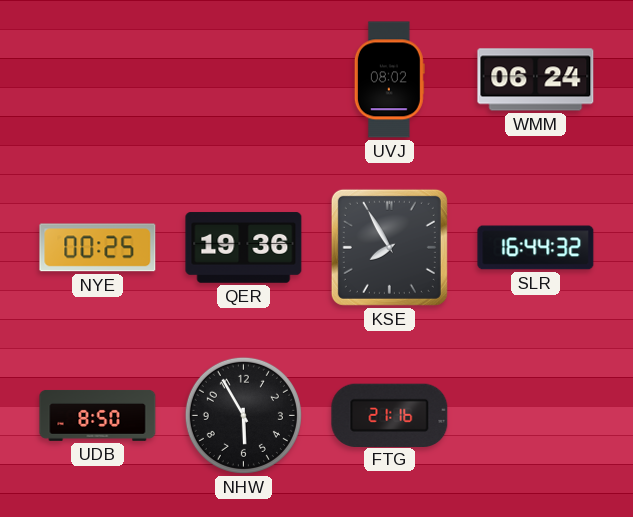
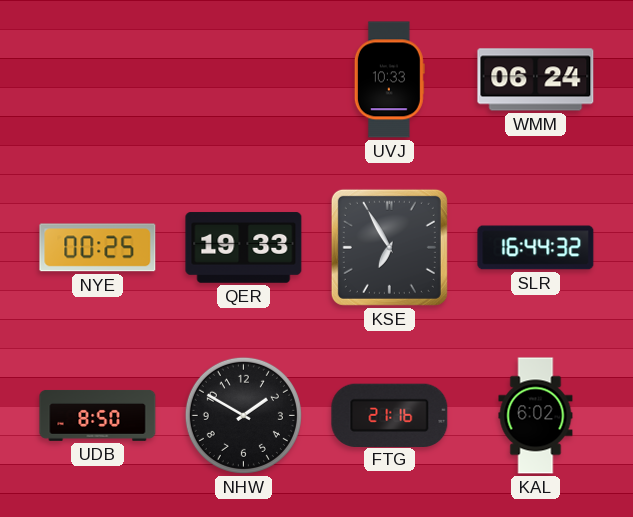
UVJ: 08:02 -> 10:33 (389, 80)
QER: 19:36 -> 19:33 (244, 248)
KSE: 7:55 -> 6:55 (389, 247)
NHW: 5:55 -> 1:50 (243, 415)
KAL: none -> 6:02 (536, 416)
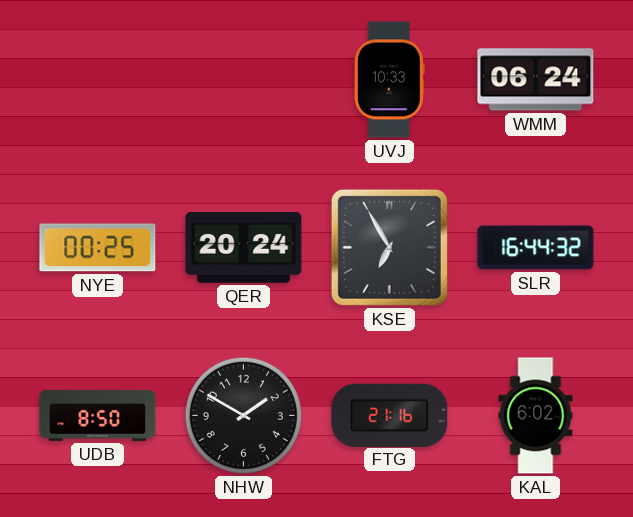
QER: 19:33 -> 20:24 (244, 248)
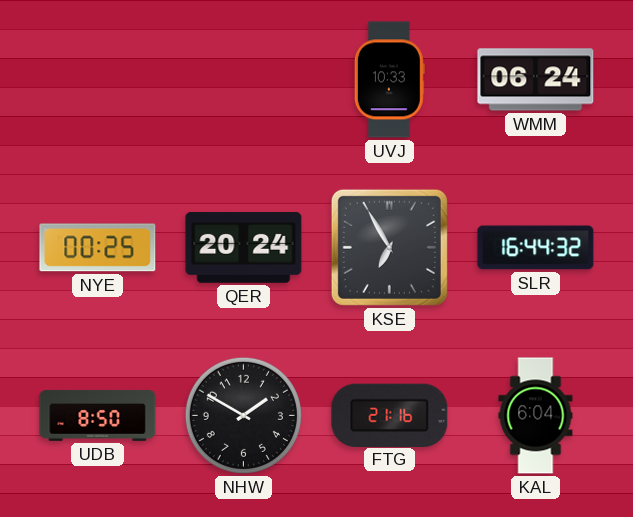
KAL: 6:02 -> 6:04 (536, 416)
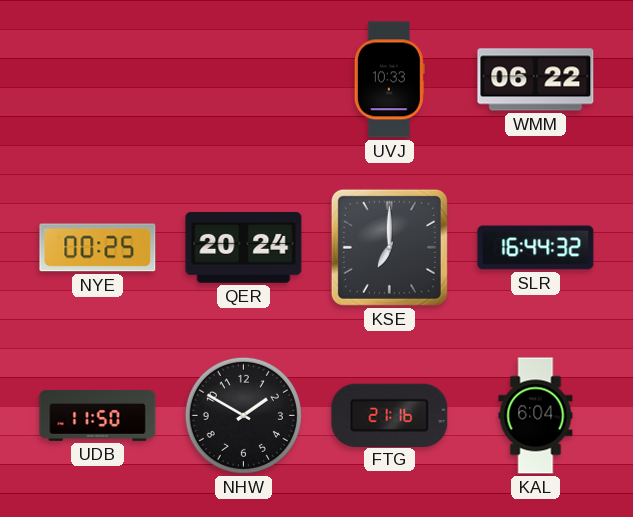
WMM: 06:24 -> 06:22 (536, 80)
KSE: 6:55 -> 7:00 (389, 247)
UDB: 8:50 -> 11:50 (98, 415)
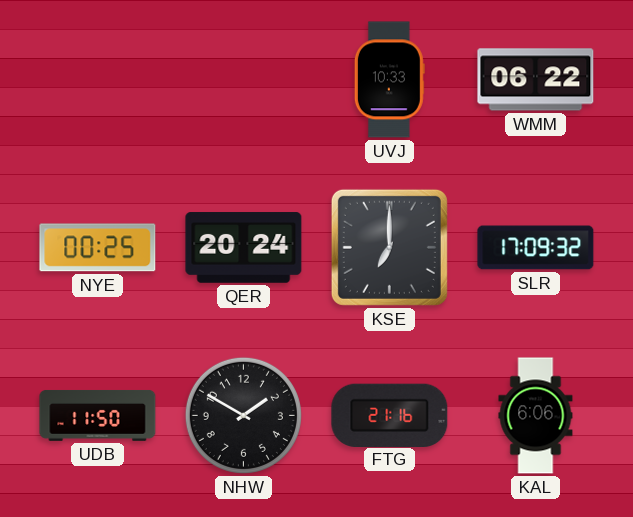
SLR: 16:44 -> 17:09 (536, 248)
KAL: 6:04 -> 6:06 (536, 416)
